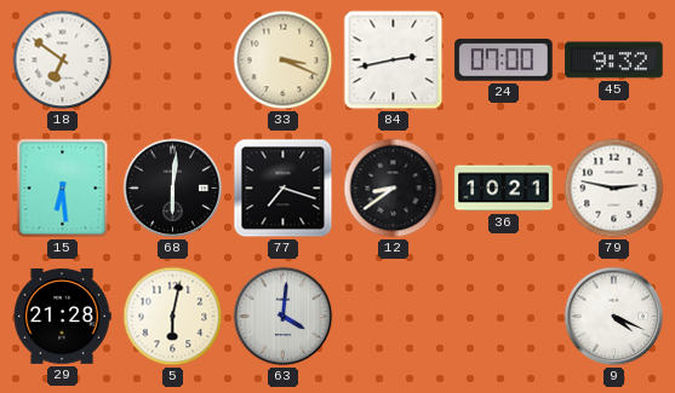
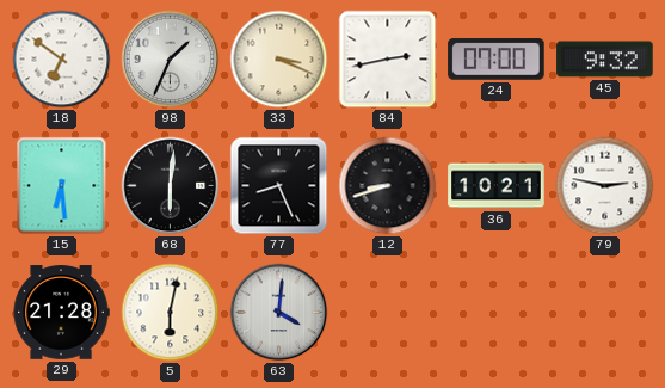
98: none -> 1:34 (171, 60)
77: 7:18 -> 8:26 (279, 186)
12: 8:39 -> 8:42 (388, 186)
9: 4:19 -> none (614, 317)
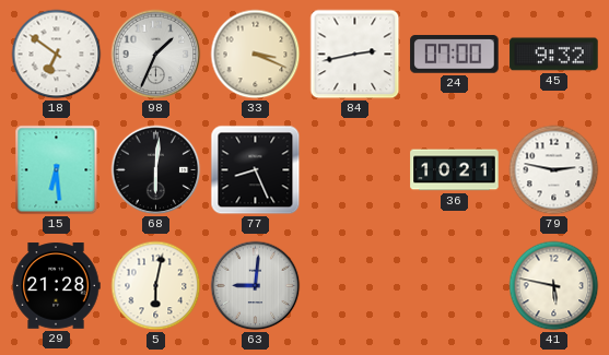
12: 8:42 -> none (388, 186)
63: 4:01 -> 9:01 (256, 286)
41: none -> 5:47 (554, 286)
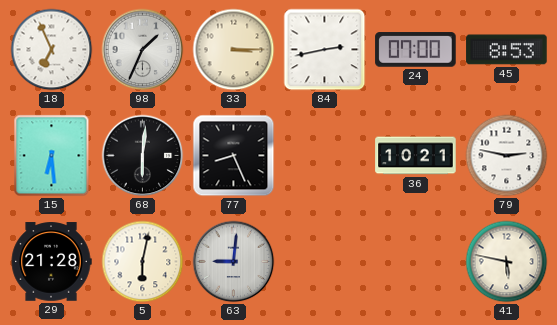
18: 6:51 -> 6:56 (52, 50)
33: 3:19 -> 3:15 (234, 50)
45: 9:32 -> 8:53 (507, 50)
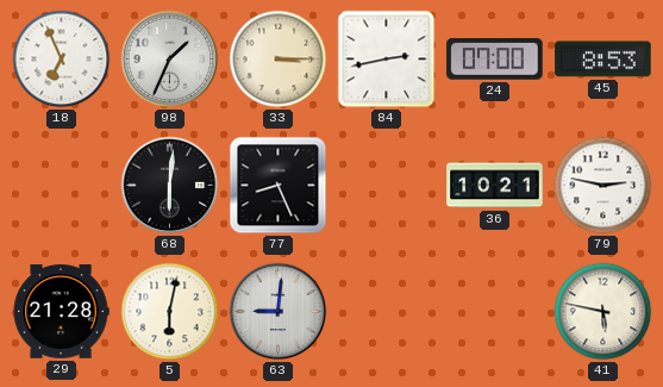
15: 6:29 -> none (52, 156)
